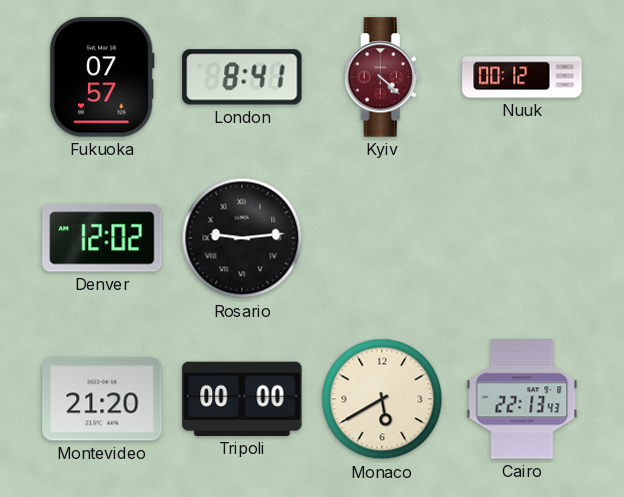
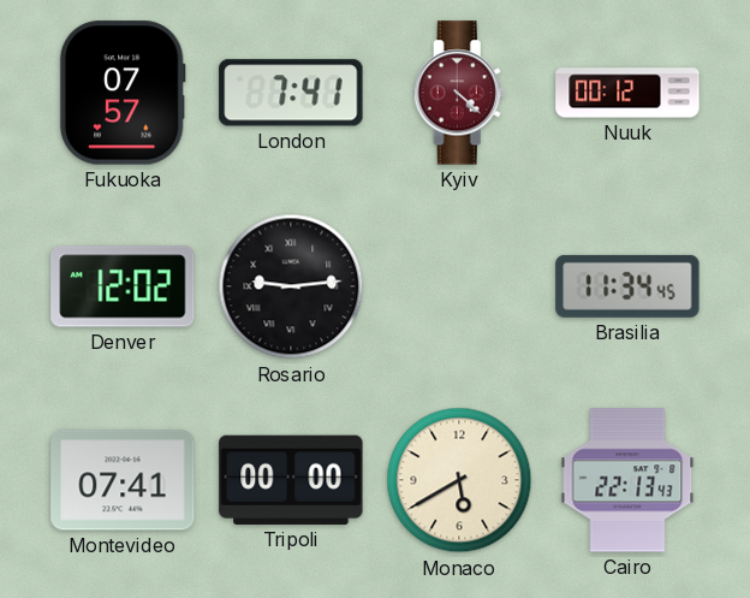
London: 8:41 -> 7:41 (291, 93)
Brasilia: none -> 11:34 (627, 286)
Montevideo: 21:20 -> 07:41 (123, 480)
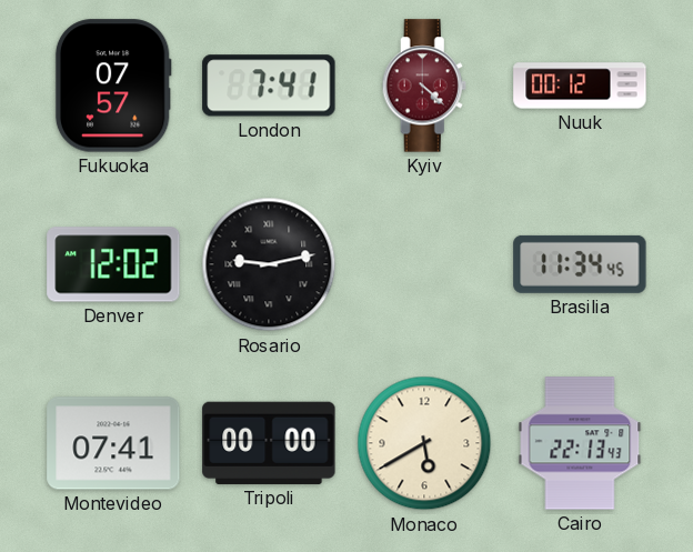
Rosario: 9:14 -> 9:13 (269, 264)
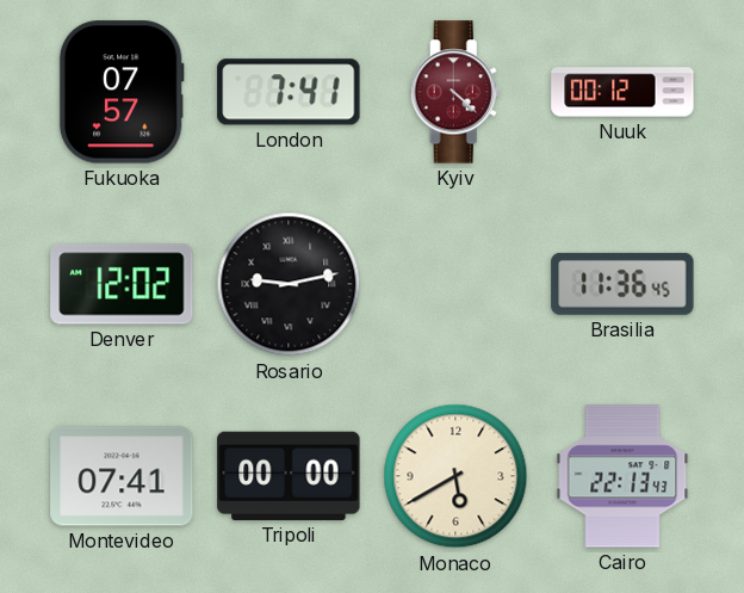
Brasilia: 11:34 -> 11:36 (622, 284)
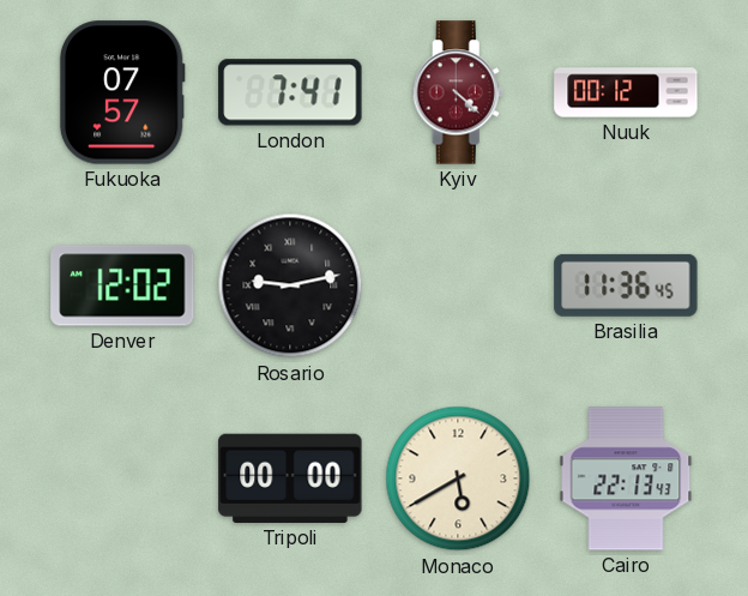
Montevideo: 07:41 -> none (122, 476)
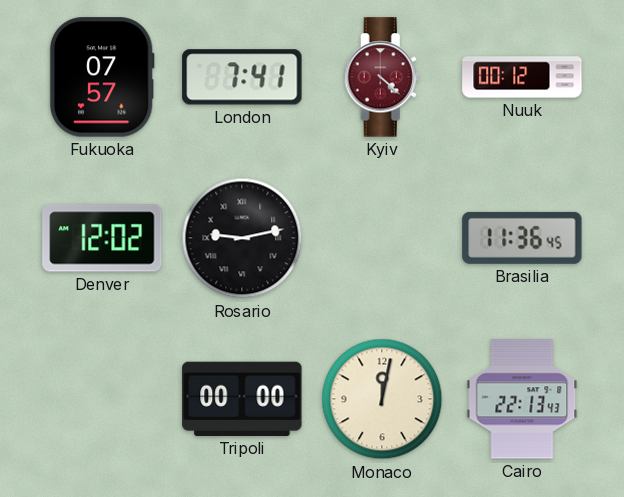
Monaco: 5:40 -> 12:02 (382, 399)
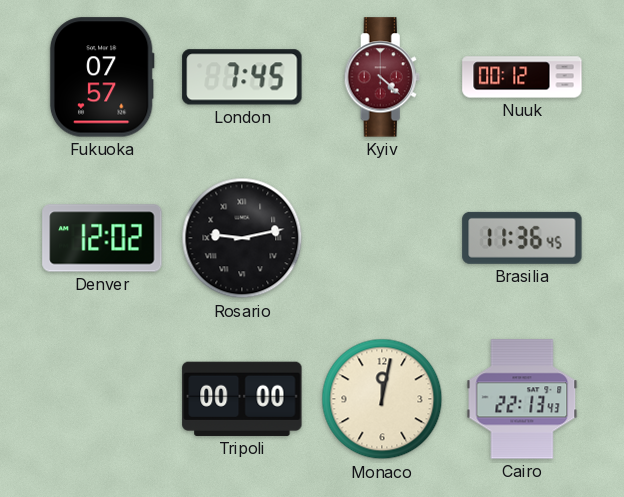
London: 7:41 -> 7:45 (242, 77)
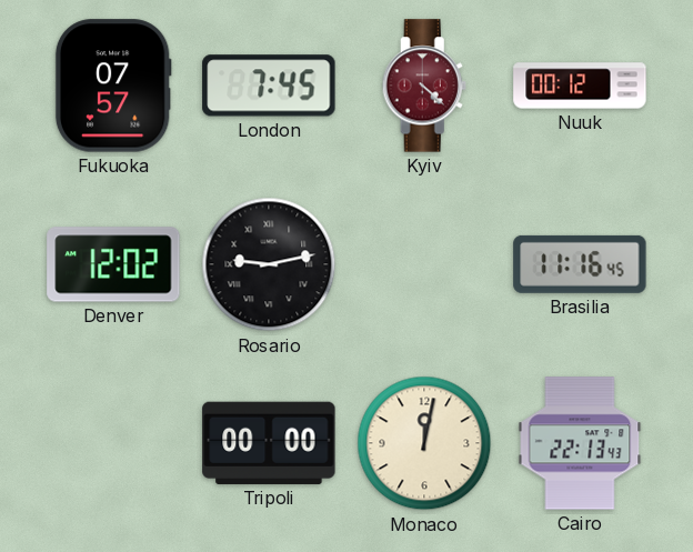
Brasilia: 11:36 -> 11:16 (580, 264)
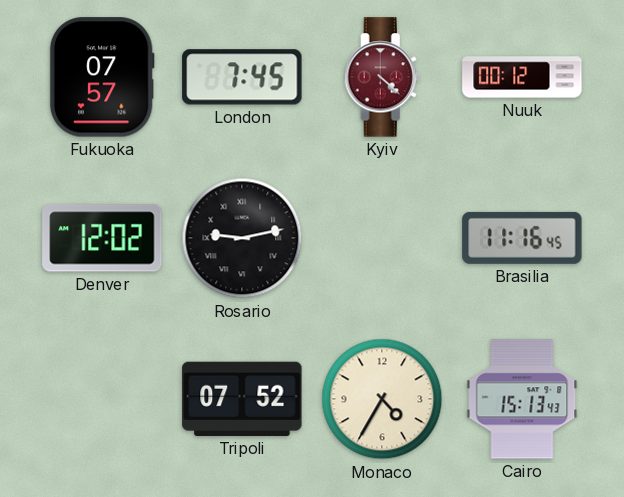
Tripoli: 00:00 -> 07:52 (242, 399)
Monaco: 12:02 -> 4:35 (382, 399)
Cairo: 22:13 -> 15:13 (522, 399)
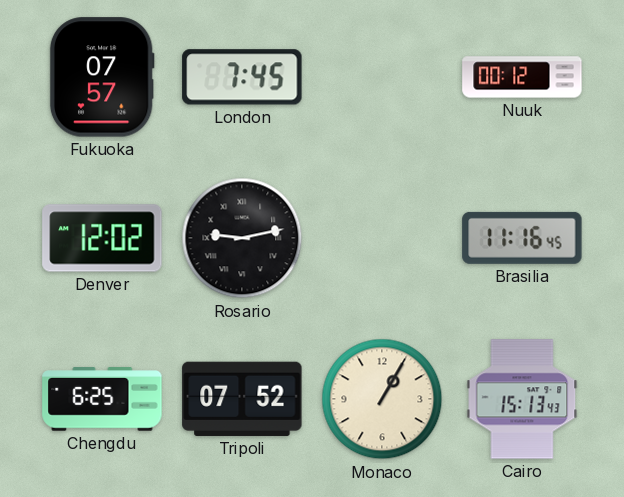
Kyiv: 4:22 -> none (382, 77)
Chengdu: none -> 6:25 (102, 399)
Monaco: 4:35 -> 1:05 (382, 399)
